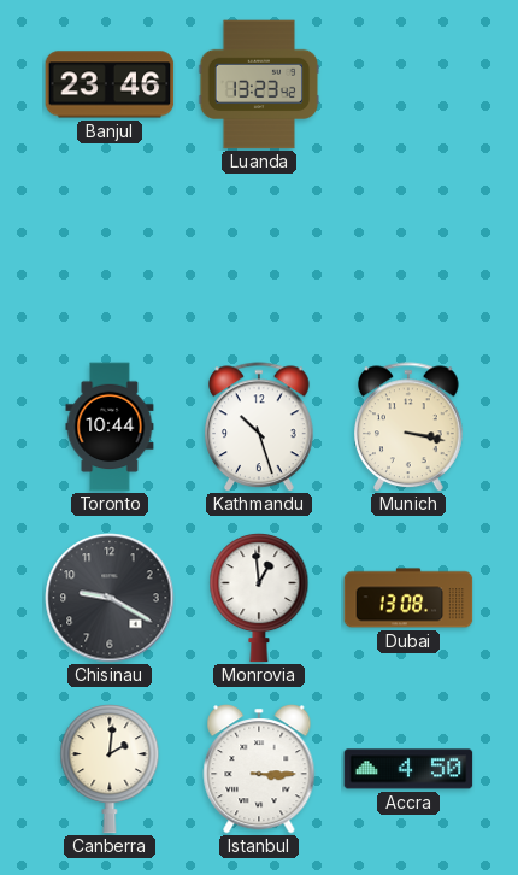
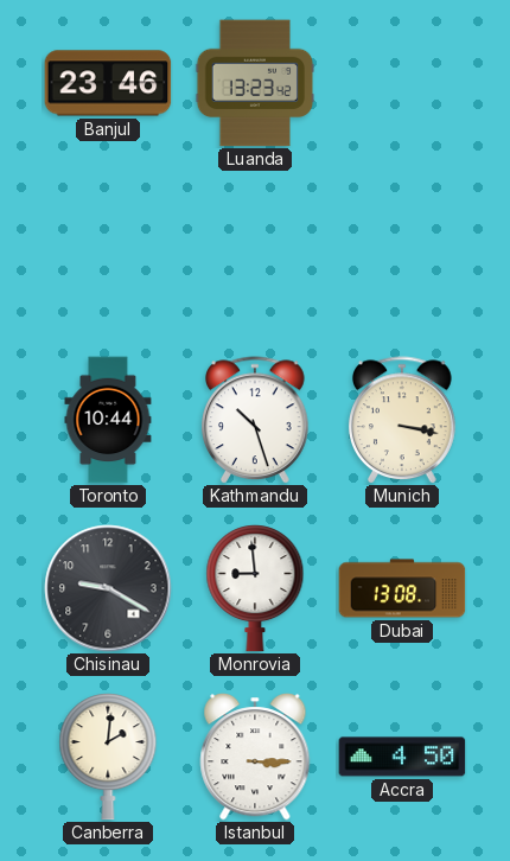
Monrovia: 12:59 -> 8:59 (255, 588)
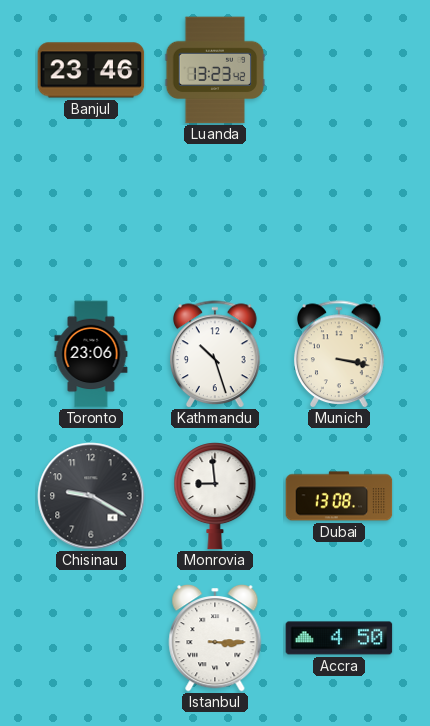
Toronto: 10:44 -> 23:06 (91, 354)
Canberra: 2:01 -> none (108, 757)
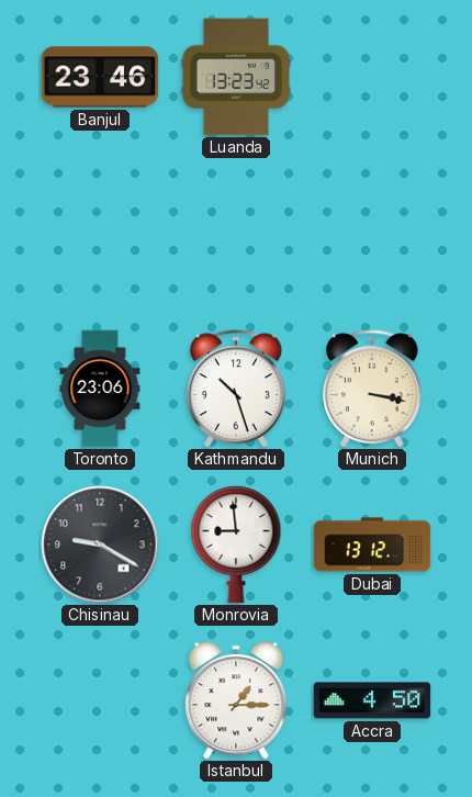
Dubai: 13:08 -> 13:12 (372, 545)
Istanbul: 3:15 -> 1:15 (236, 701)
